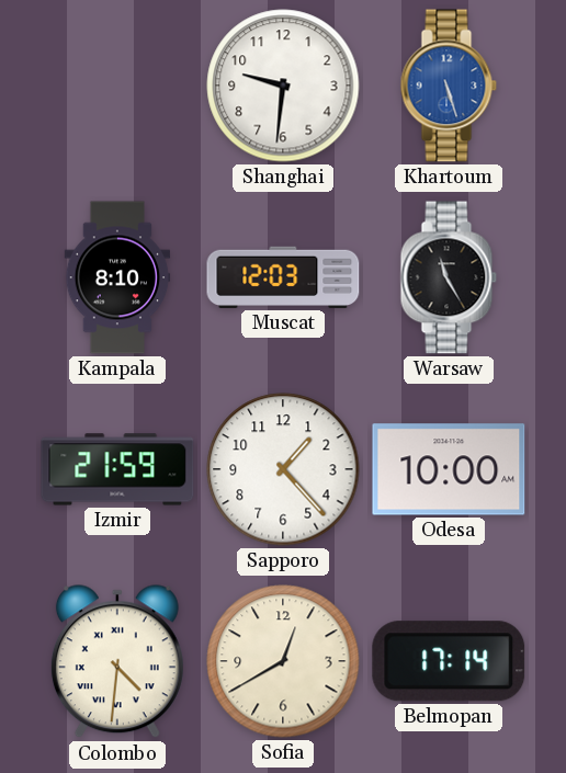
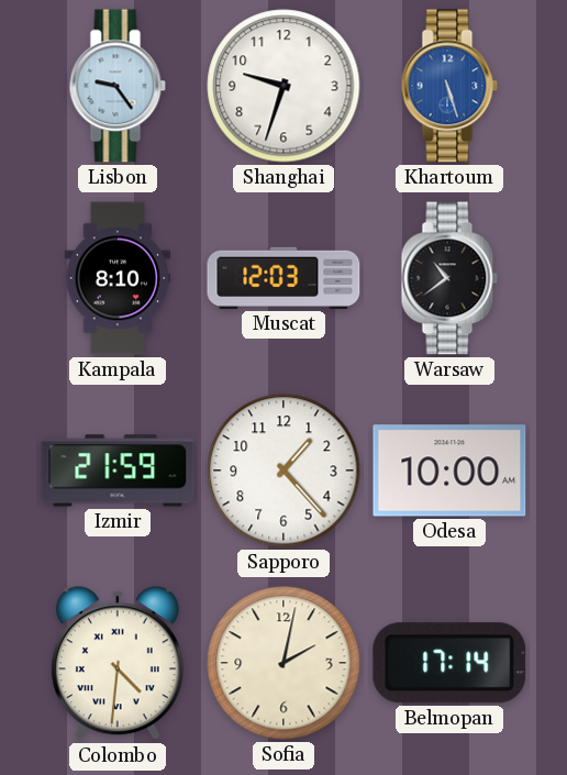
Lisbon: none -> 9:24 (118, 86)
Shanghai: 9:31 -> 9:33 (283, 86)
Warsaw: 11:25 -> 10:39 (449, 278)
Sofia: 12:40 -> 2:02 (283, 663)
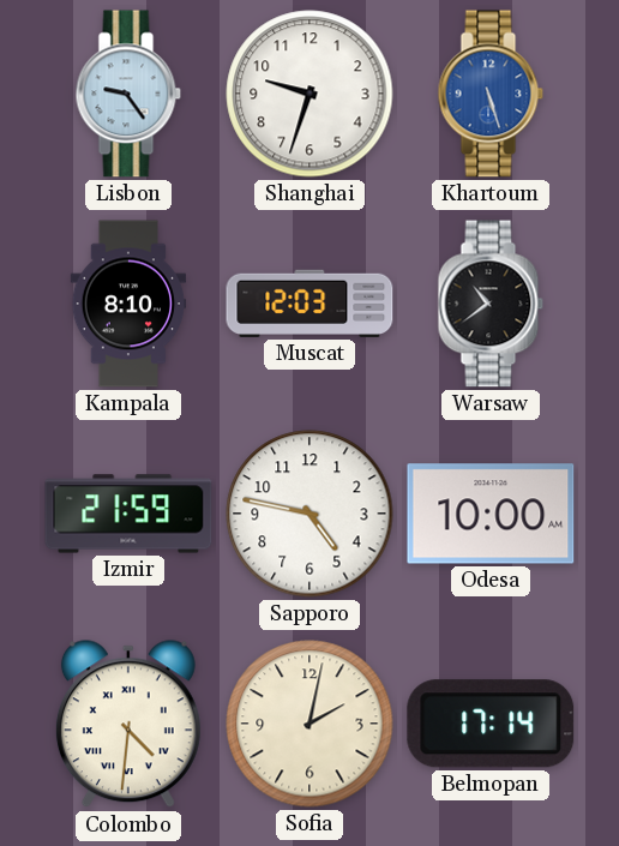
Sapporo: 1:23 -> 4:47 (309, 514)
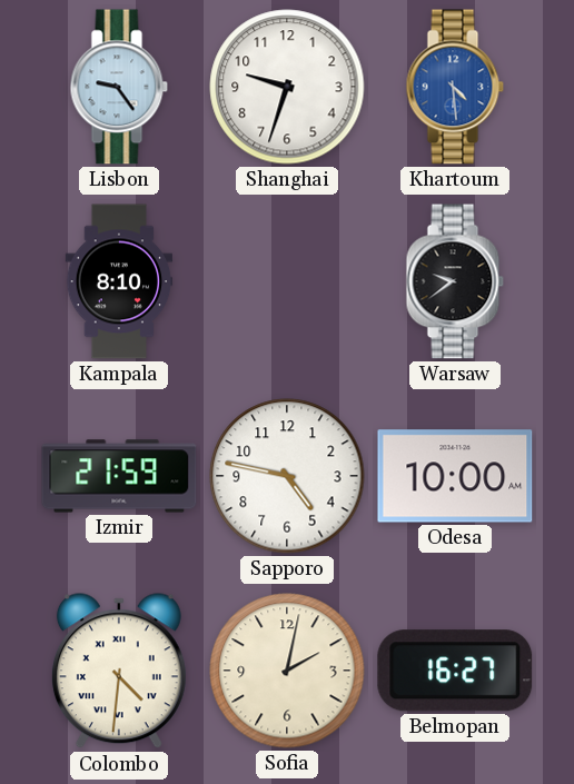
Khartoum: 5:27 -> 4:29 (455, 87)
Muscat: 12:03 -> none (309, 304)
Warsaw: 10:39 -> 9:39 (455, 281)
Belmopan: 17:14 -> 16:27 (455, 671)
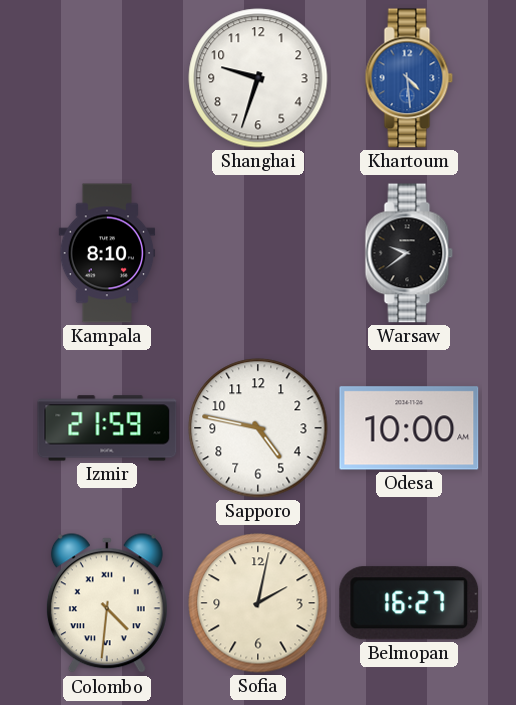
Lisbon: 9:24 -> none (119, 87)
